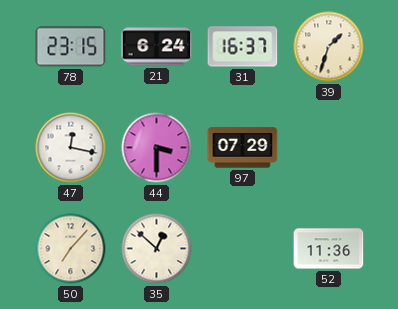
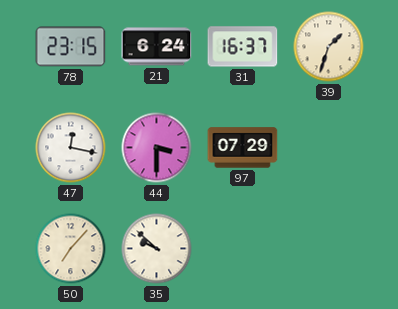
35: 12:52 -> 9:52 (157, 249)
52: 11:36 -> none (329, 249)
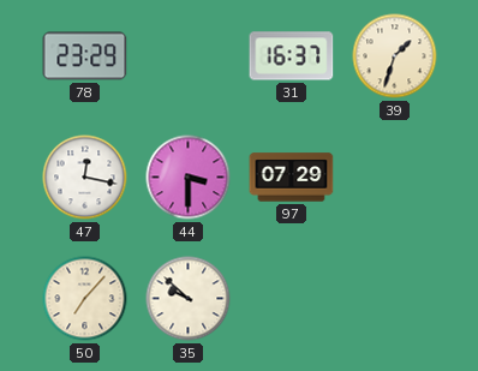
78: 23:15 -> 23:29 (85, 56)
21: 6:24 -> none (157, 47)
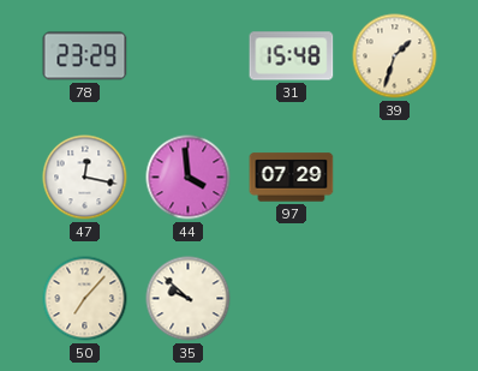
31: 16:37 -> 15:48 (292, 56)
44: 3:30 -> 3:59 (189, 178)
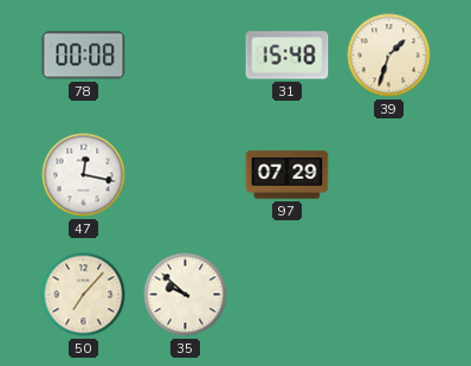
78: 23:29 -> 00:08 (84, 56)
44: 3:59 -> none (189, 178)
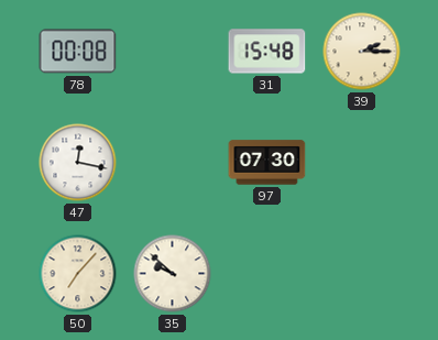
39: 1:33 -> 2:15 (362, 52)
97: 07:29 -> 07:30 (267, 163)
